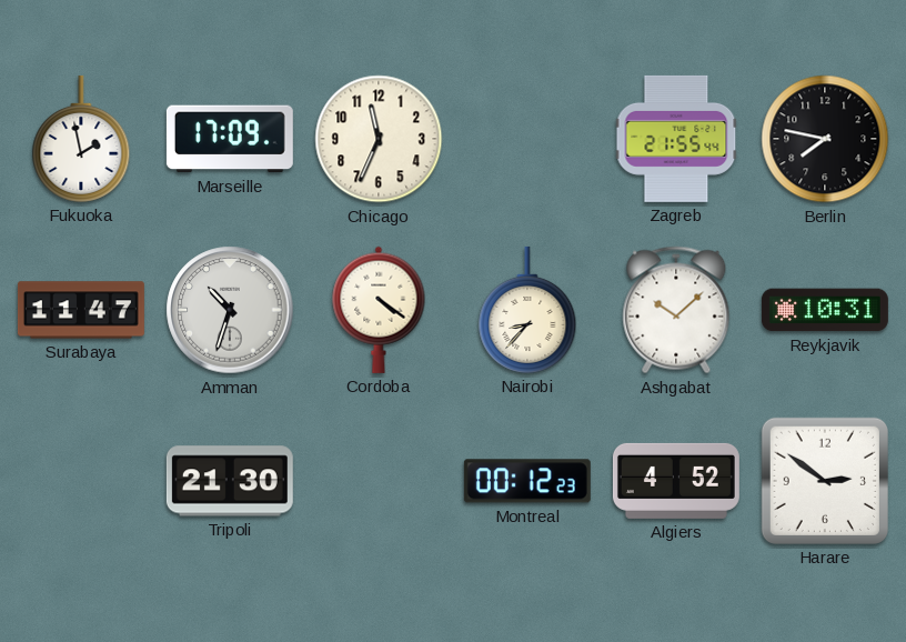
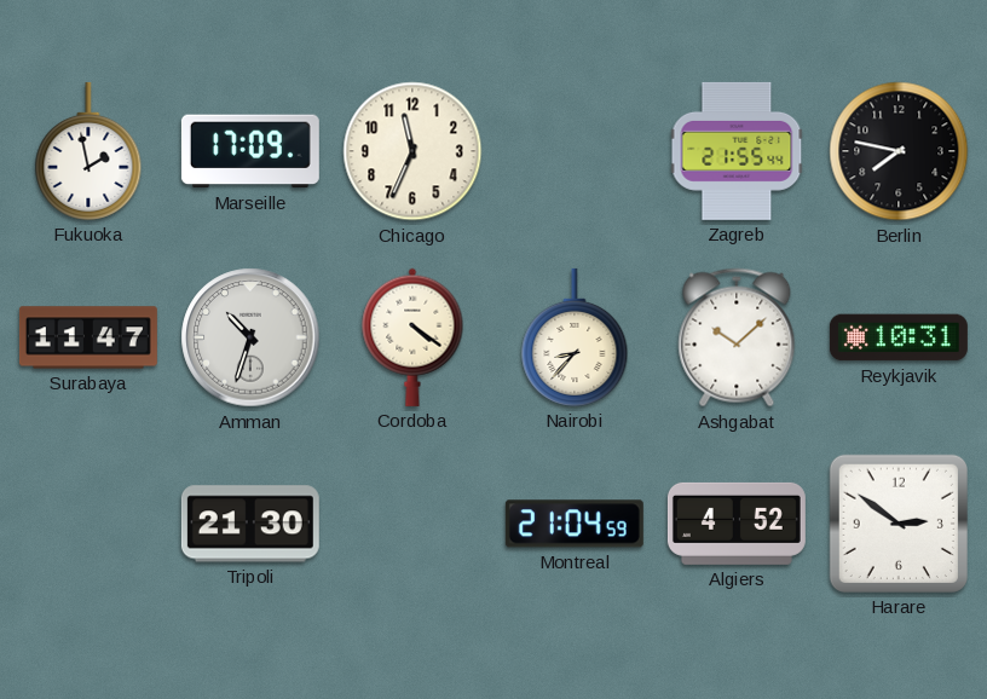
Montreal: 00:12 -> 21:04 (575, 524)
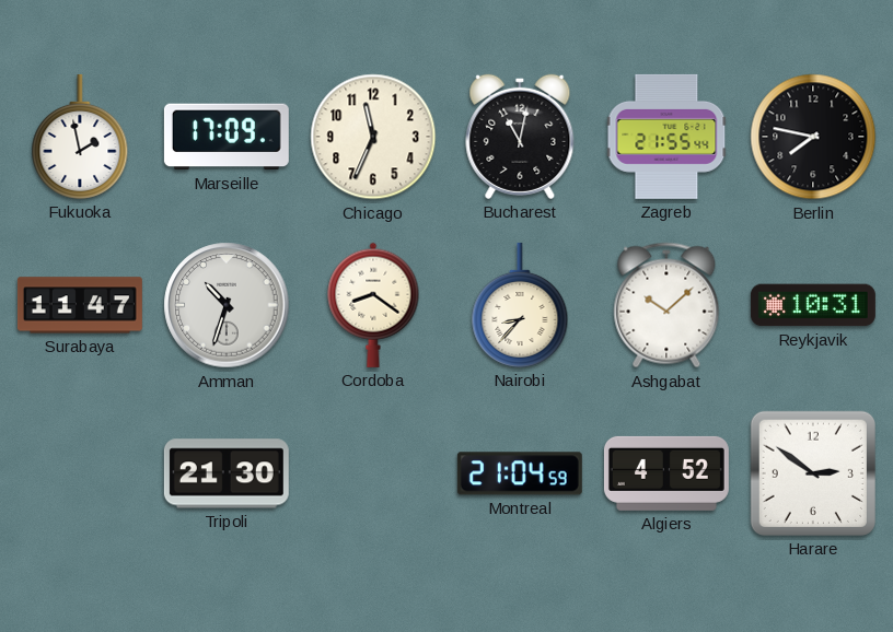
Bucharest: none -> 11:02 (520, 137)
Cordoba: 4:21 -> 8:21 (373, 305)
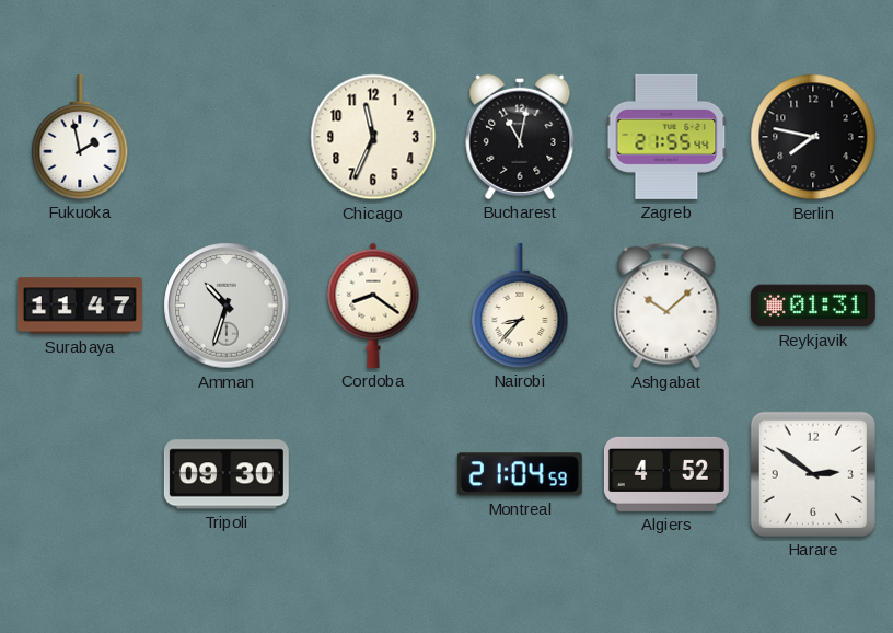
Marseille: 17:09 -> none (227, 137)
Reykjavik: 10:31 -> 01:31 (813, 306)
Tripoli: 21:30 -> 09:30 (227, 474)
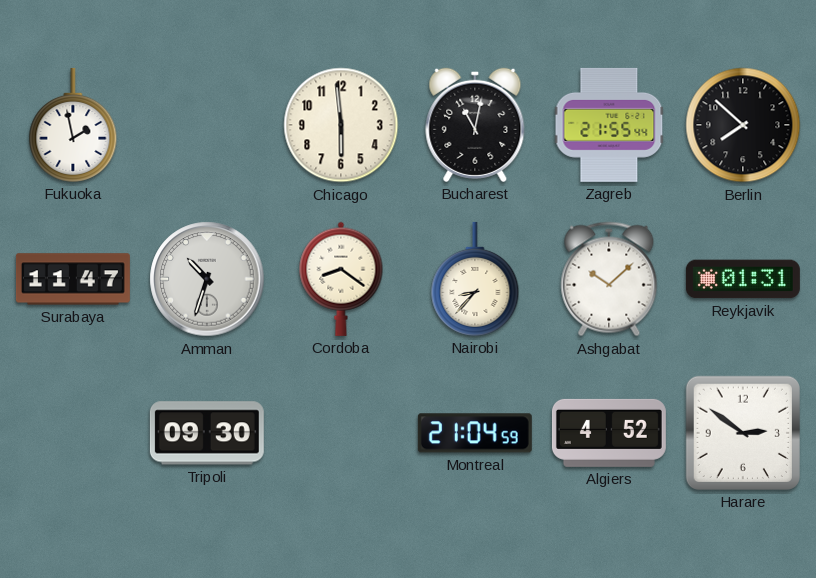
Chicago: 11:34 -> 5:59 (341, 125)
Berlin: 7:47 -> 7:52 (743, 125)
